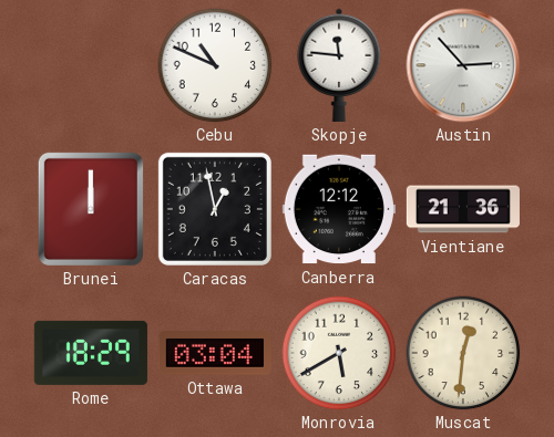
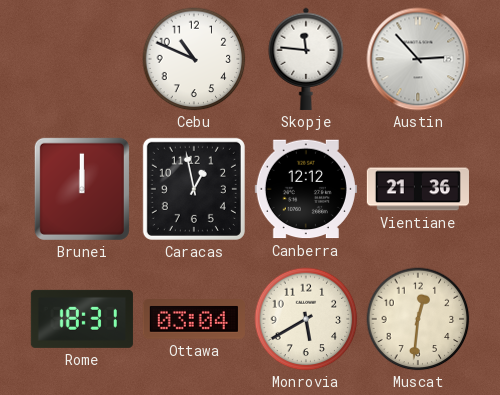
Rome: 18:29 -> 18:31 (82, 319)
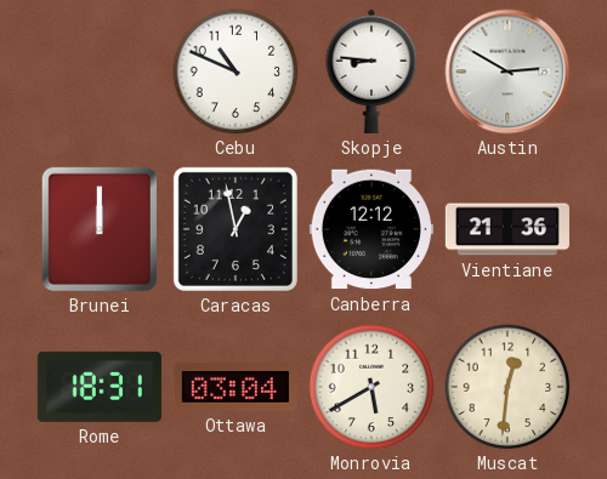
Skopje: 11:46 -> 8:46 (371, 72)
Austin: 2:53 -> 2:50 (507, 72)
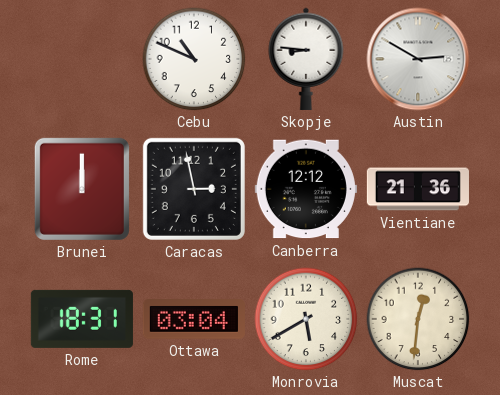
Caracas: 12:58 -> 2:58 (194, 189)
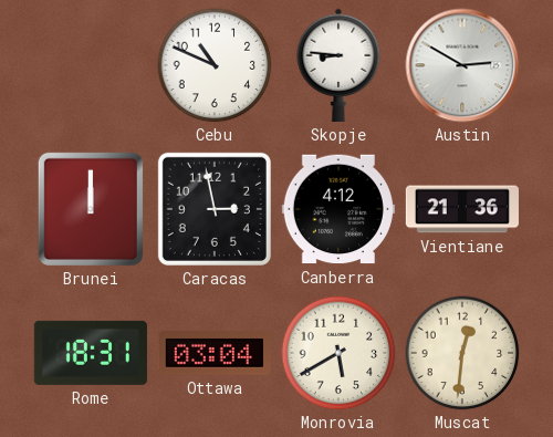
Canberra: 12:12 -> 4:12 (338, 209)
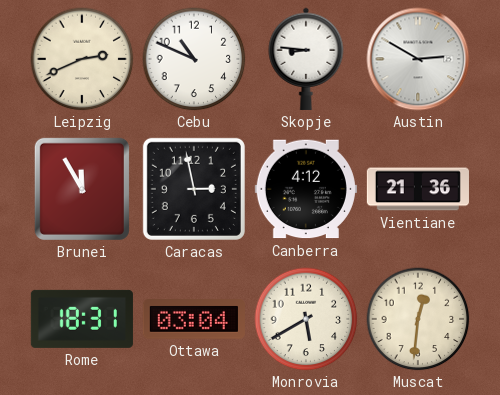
Leipzig: none -> 2:41 (82, 59)
Brunei: 12:00 -> 11:55 (82, 189)
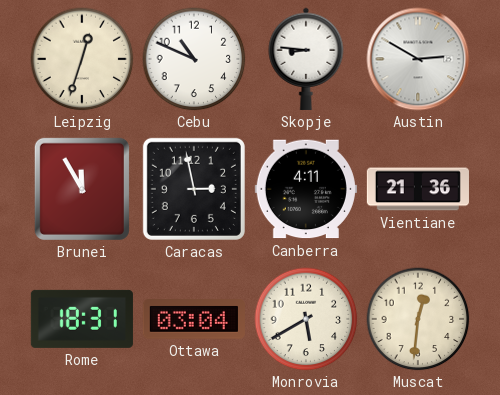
Leipzig: 2:41 -> 12:33 (82, 59)
Canberra: 4:12 -> 4:11 (306, 189)
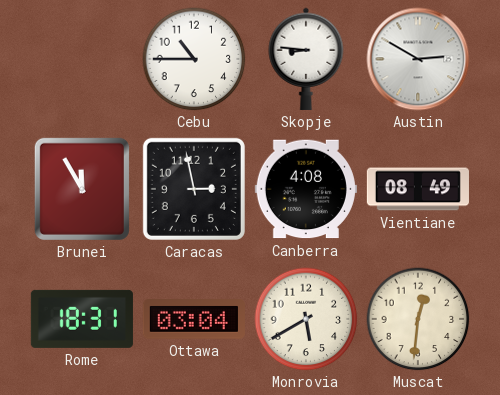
Leipzig: 12:33 -> none (82, 59)
Cebu: 10:49 -> 10:45 (194, 59)
Canberra: 4:11 -> 4:08 (306, 189)
Vientiane: 21:36 -> 08:49 (418, 189)
